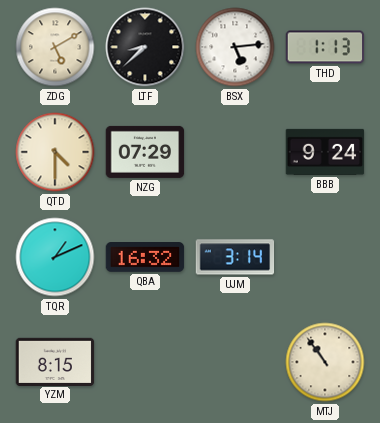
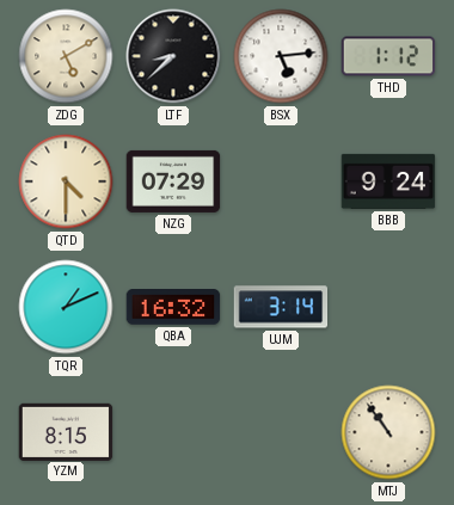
THD: 1:13 -> 1:12 (388, 56)
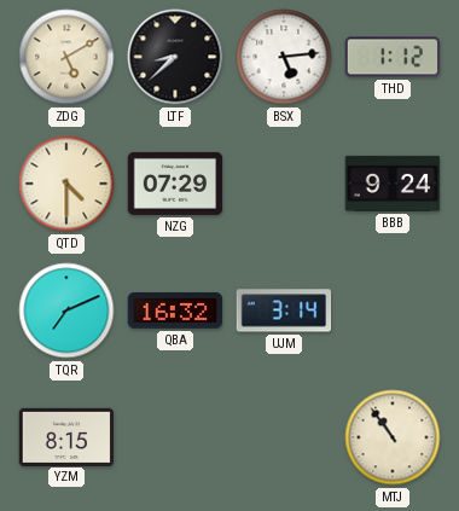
TQR: 1:11 -> 7:11 (66, 310)
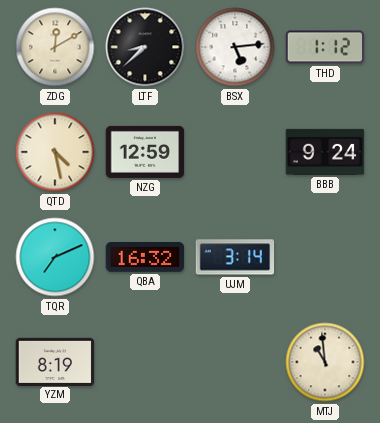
ZDG: 5:10 -> 12:10 (55, 47)
QTD: 4:30 -> 4:28 (55, 152)
NZG: 07:29 -> 12:59 (145, 152)
YZM: 8:15 -> 8:19 (55, 361)
MTJ: 10:54 -> 10:59 (325, 362)
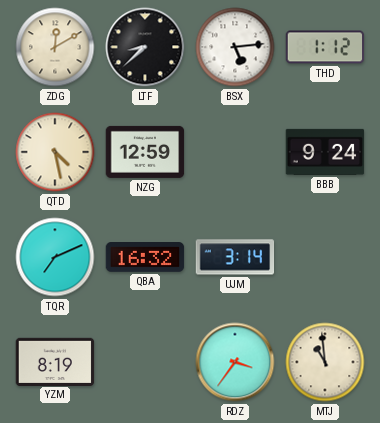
RDZ: none -> 3:36 (235, 362)
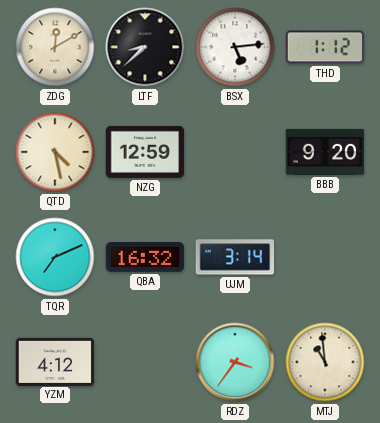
BBB: 9:24 -> 9:20 (325, 152)
YZM: 8:19 -> 4:12 (55, 361)
